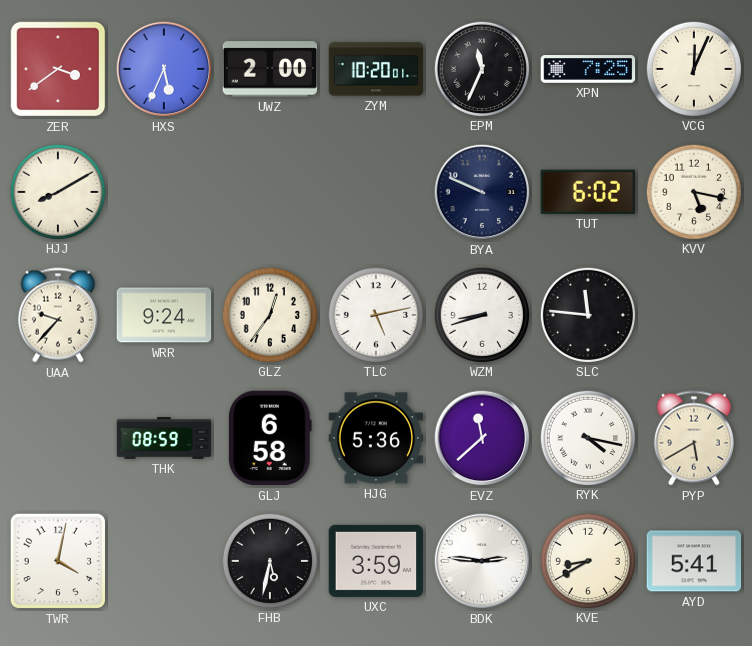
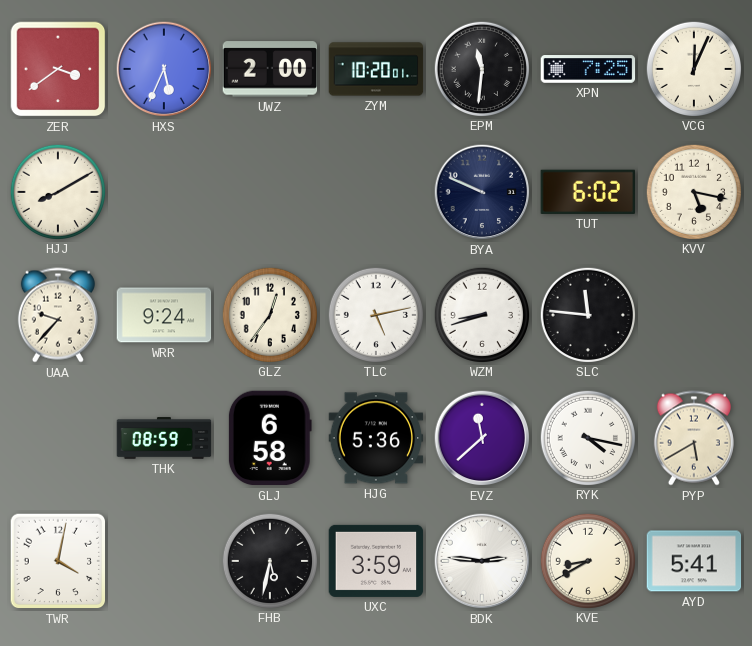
EPM: 11:34 -> 11:31 (481, 68)
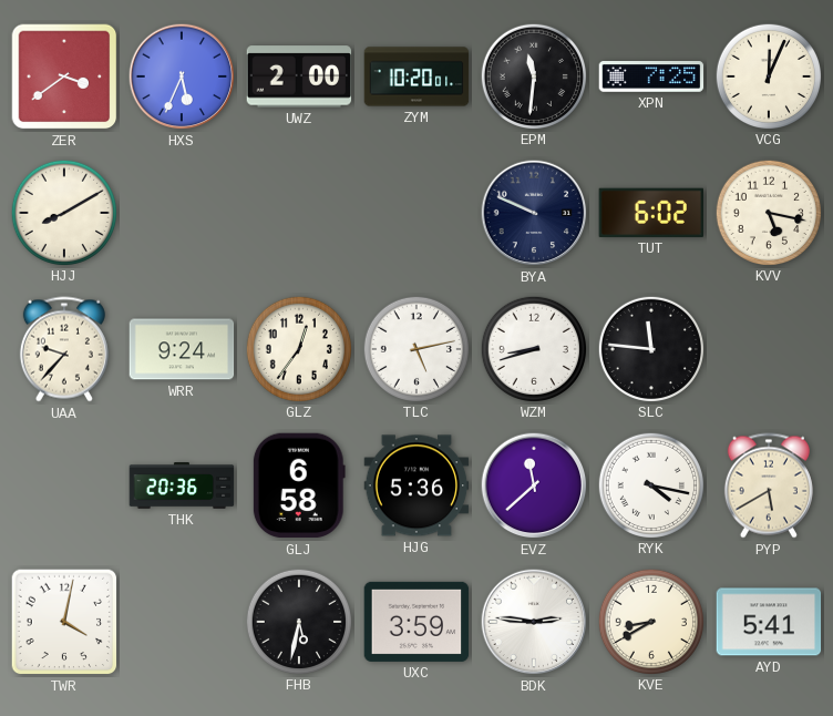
THK: 08:59 -> 20:36 (182, 485)
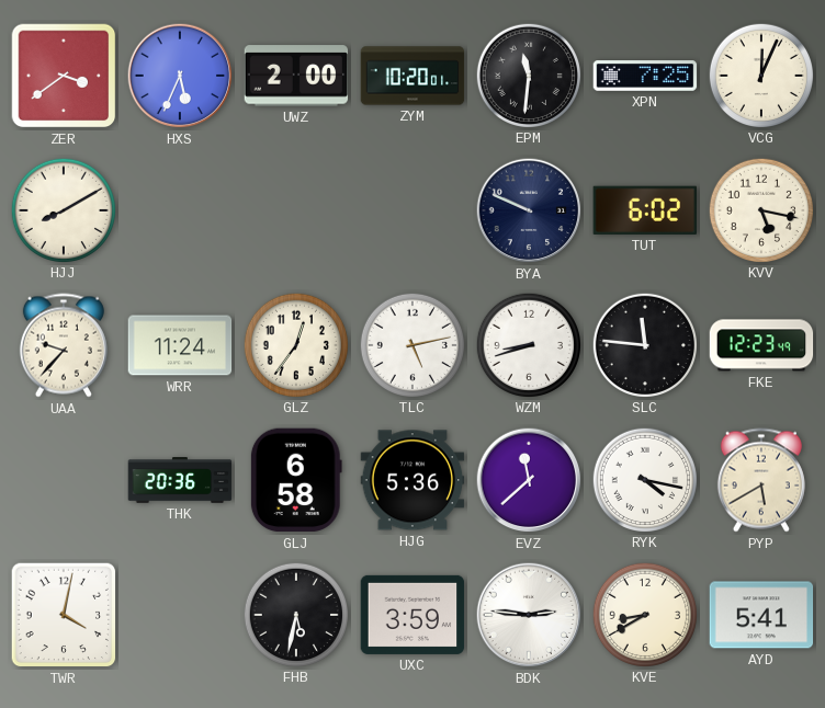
WRR: 9:24 -> 11:24 (180, 345)
FKE: none -> 12:23 (761, 345)
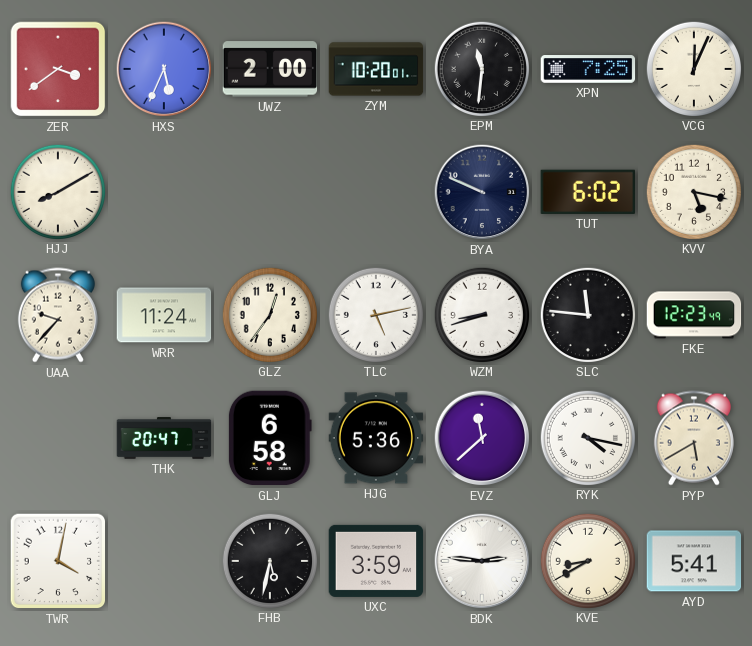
THK: 20:36 -> 20:47 (164, 438)
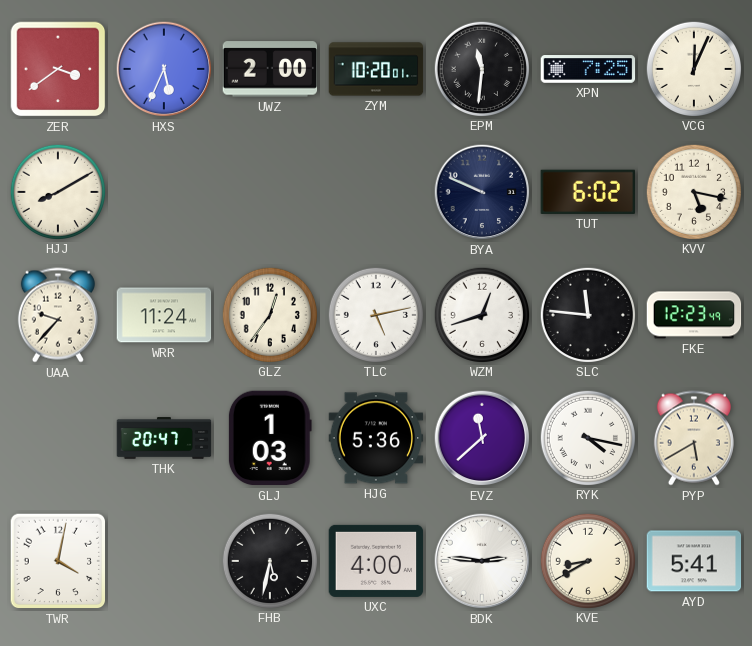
WZM: 8:42 -> 12:42 (481, 314)
GLJ: 6:58 -> 1:03 (270, 438)
UXC: 3:59 -> 4:00 (376, 561)
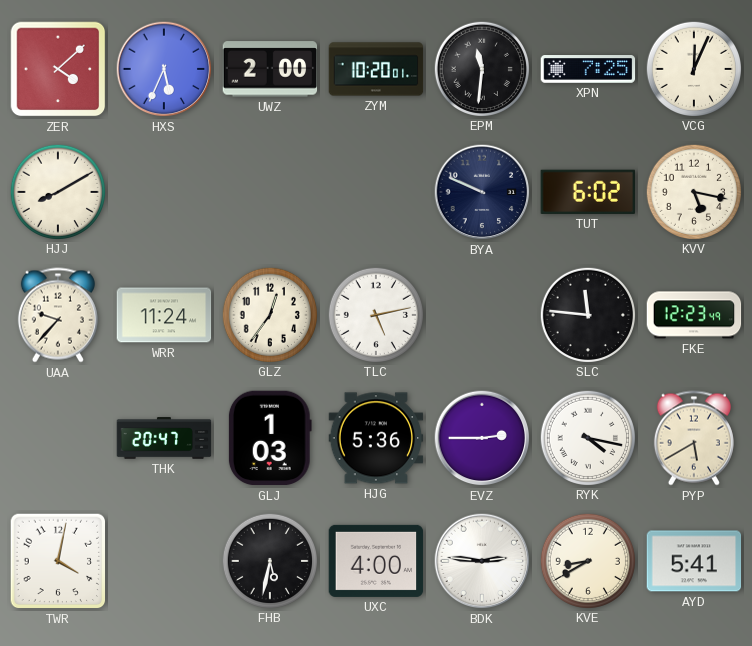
ZER: 3:39 -> 4:08 (58, 69)
WZM: 12:42 -> none (481, 314)
EVZ: 11:38 -> 2:45 (482, 438)
